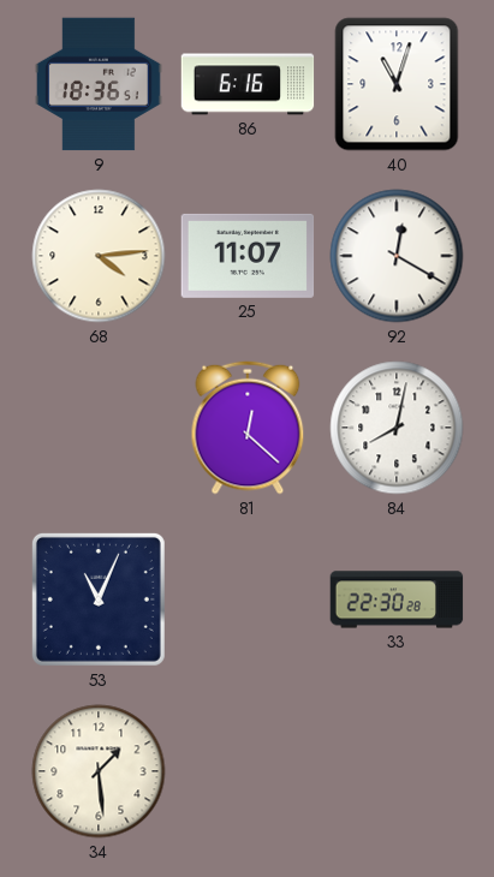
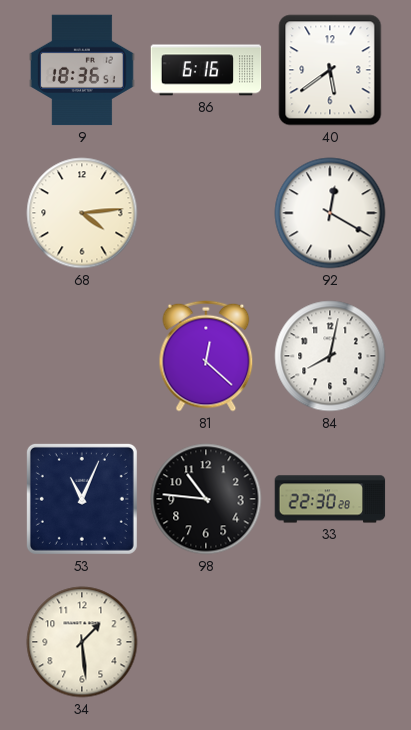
40: 11:03 -> 5:39 (330, 70)
25: 11:07 -> none (248, 256)
98: none -> 10:46 (206, 499)
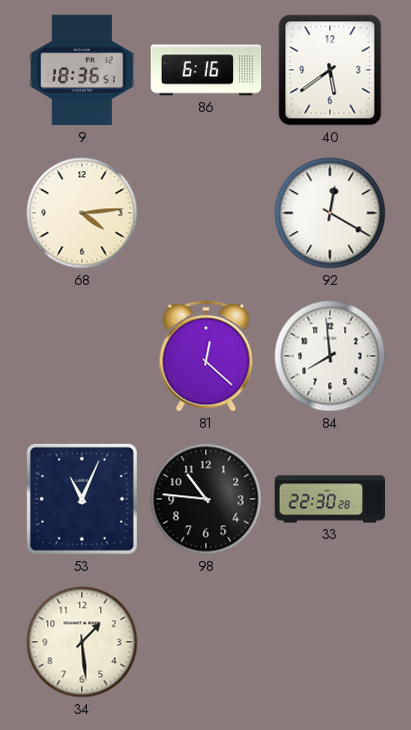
84: 8:02 -> 7:59 (330, 356)
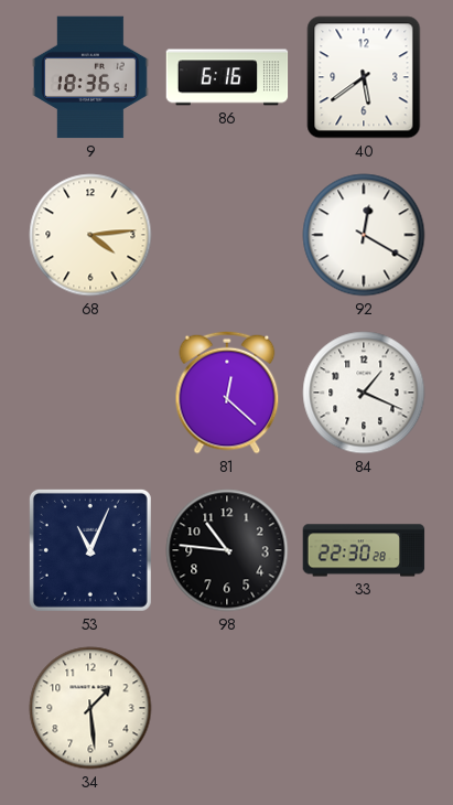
84: 7:59 -> 1:19 (364, 393)
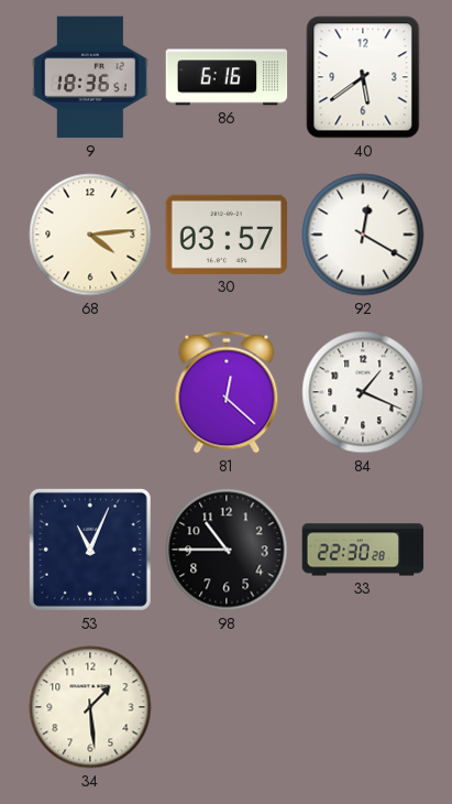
30: none -> 03:57 (227, 235)
98: 10:46 -> 10:45 (227, 550)
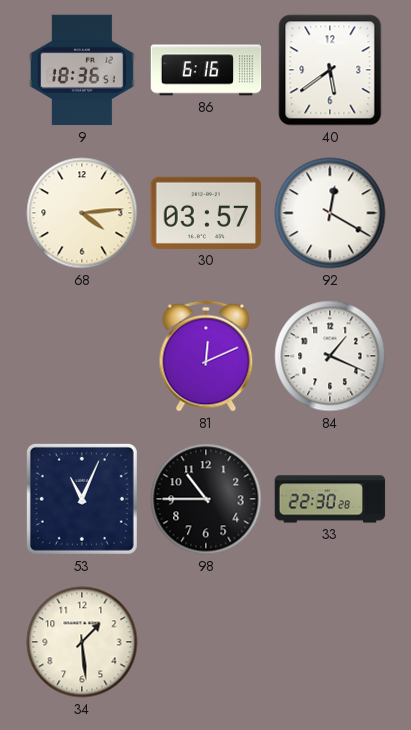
81: 12:22 -> 12:11 (206, 356)
